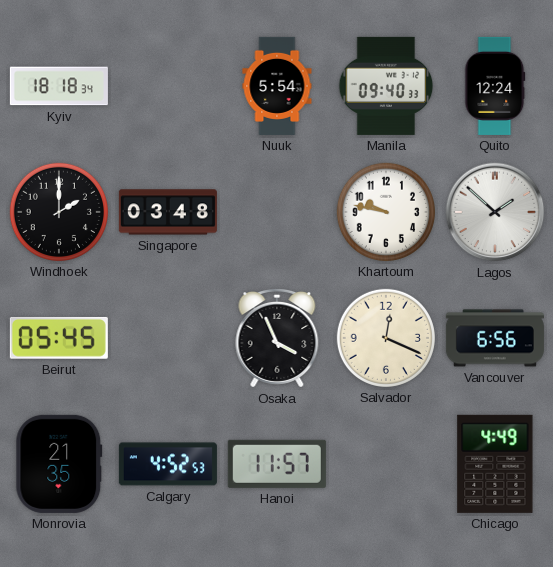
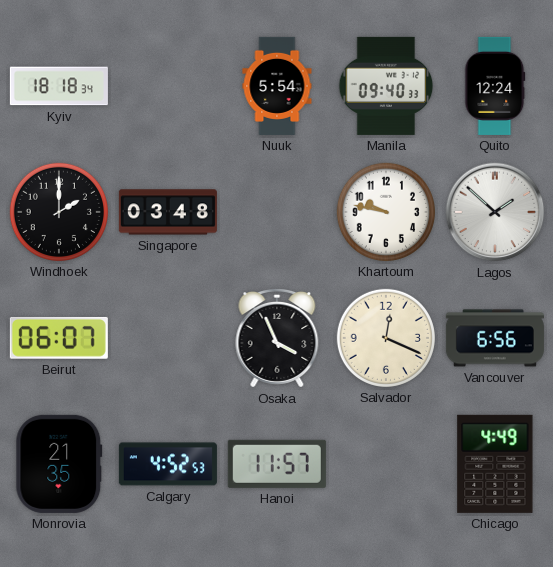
Beirut: 05:45 -> 06:07 (59, 338)
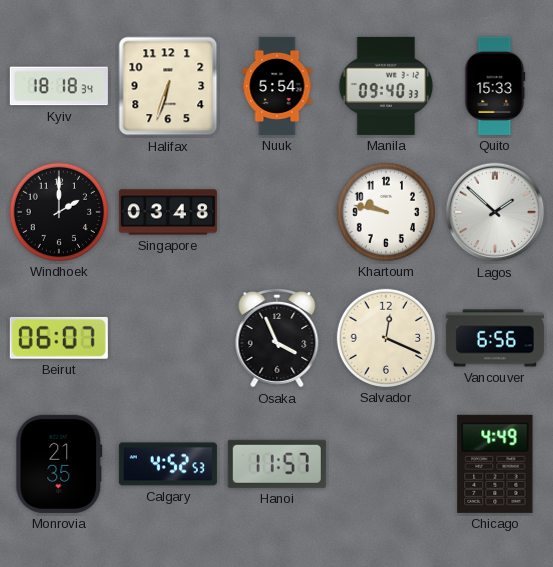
Halifax: none -> 6:33 (168, 86)
Quito: 12:24 -> 15:33 (495, 86)
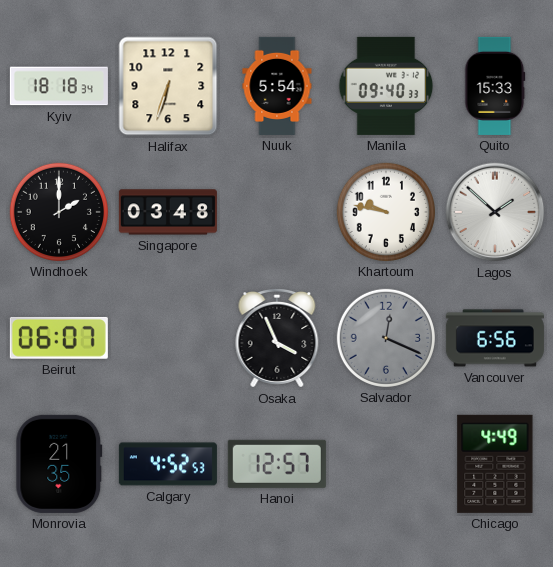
Salvador dial: cream -> grey (386, 338)
Hanoi: 11:57 -> 12:57 (277, 464)
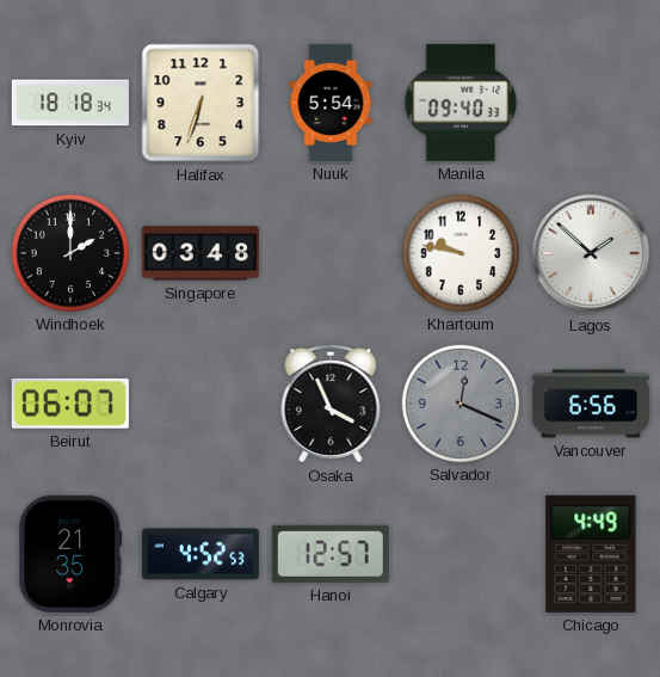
Quito: 15:33 -> none (495, 86)
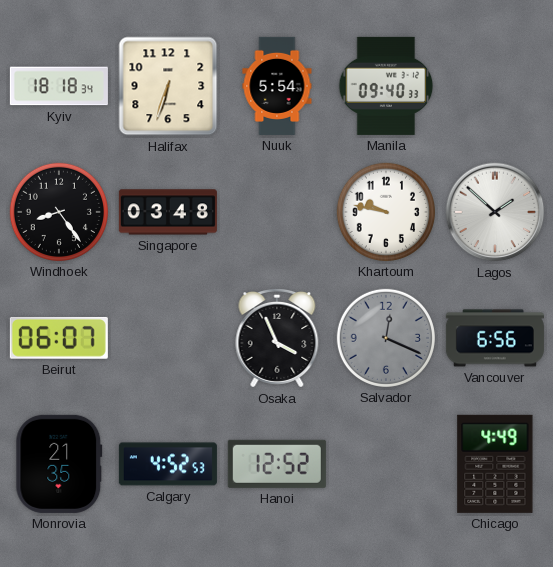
Windhoek: 2:00 -> 8:24 (59, 212)
Hanoi: 12:57 -> 12:52 (277, 464)
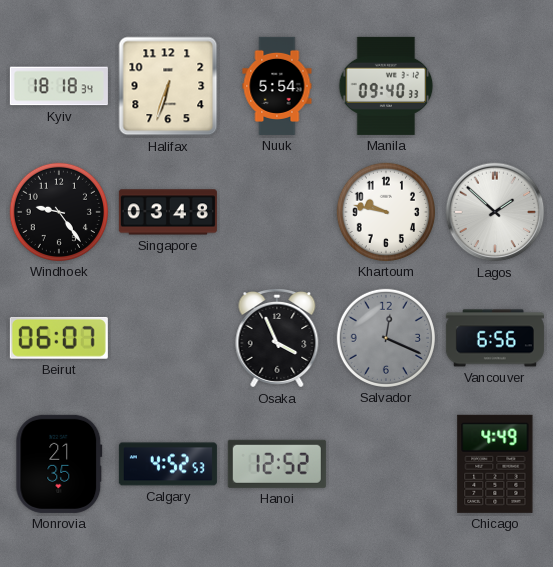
Windhoek: 8:24 -> 9:24 (59, 212)
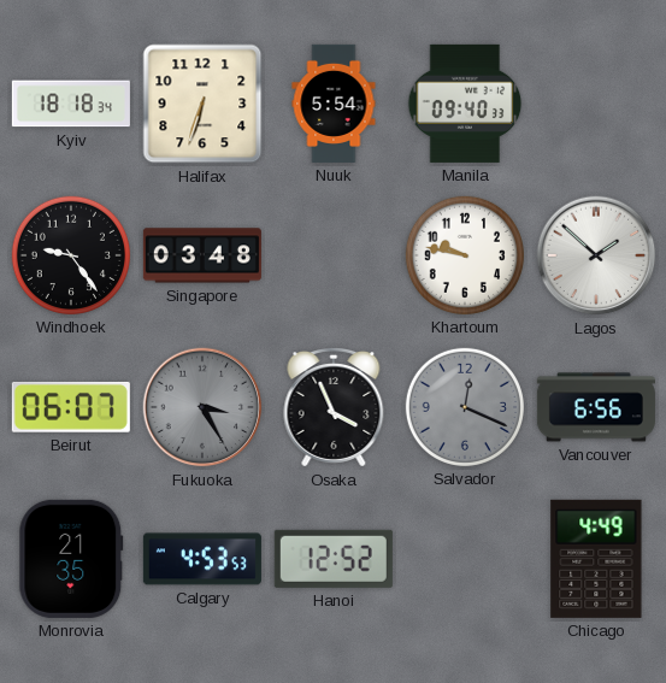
Fukuoka: none -> 3:25 (202, 407)
Calgary: 4:52 -> 4:53 (202, 559)
